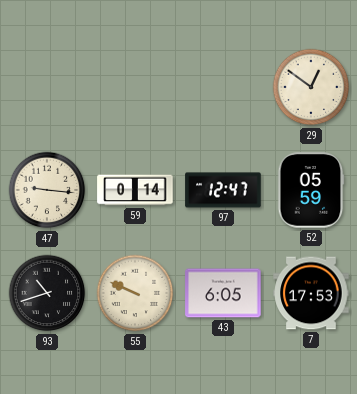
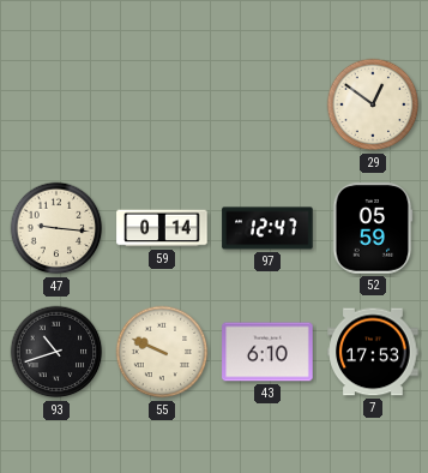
43: 6:05 -> 6:10 (267, 352)
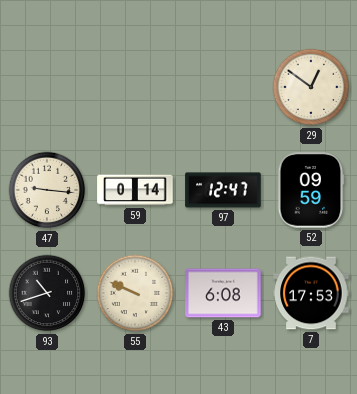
52: 05:59 -> 09:59 (311, 190)
43: 6:10 -> 6:08 (223, 293)
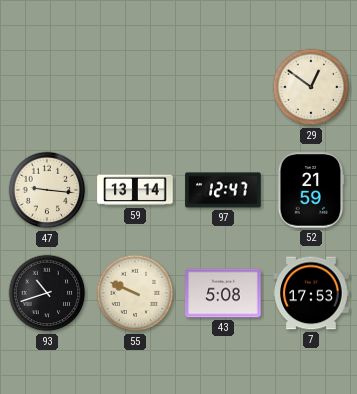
59: 0:14 -> 13:14 (135, 190)
52: 09:59 -> 21:59 (311, 190)
43: 6:08 -> 5:08 (223, 293)
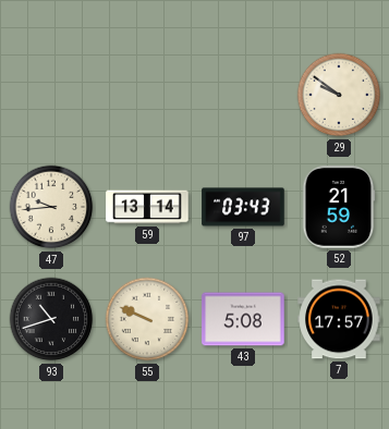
29: 12:51 -> 9:51 (339, 95)
47: 9:16 -> 9:44 (51, 207)
97: 12:47 -> 03:43 (243, 207)
7: 17:53 -> 17:57 (339, 319)
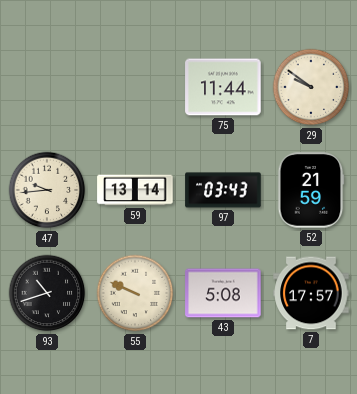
75: none -> 11:44 (223, 87)
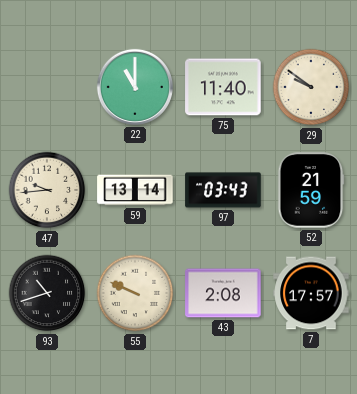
22: none -> 11:00 (135, 87)
75: 11:44 -> 11:40 (223, 87)
43: 5:08 -> 2:08 (223, 293)
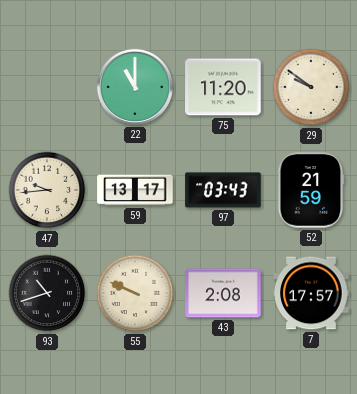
75: 11:40 -> 11:20 (223, 87)
59: 13:14 -> 13:17 (135, 190)
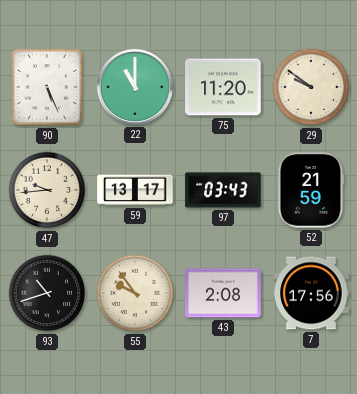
90: none -> 5:26 (47, 87)
55: 9:49 -> 9:54 (135, 293)
7: 17:57 -> 17:56 (311, 293)
